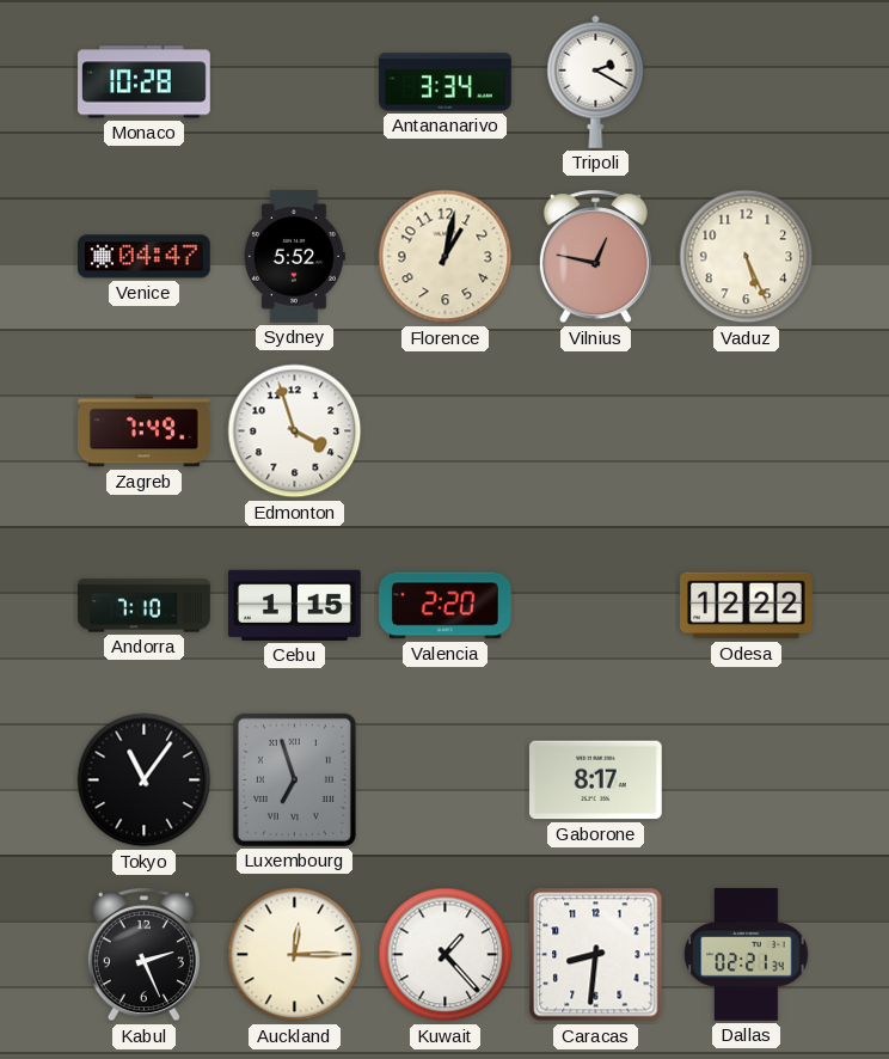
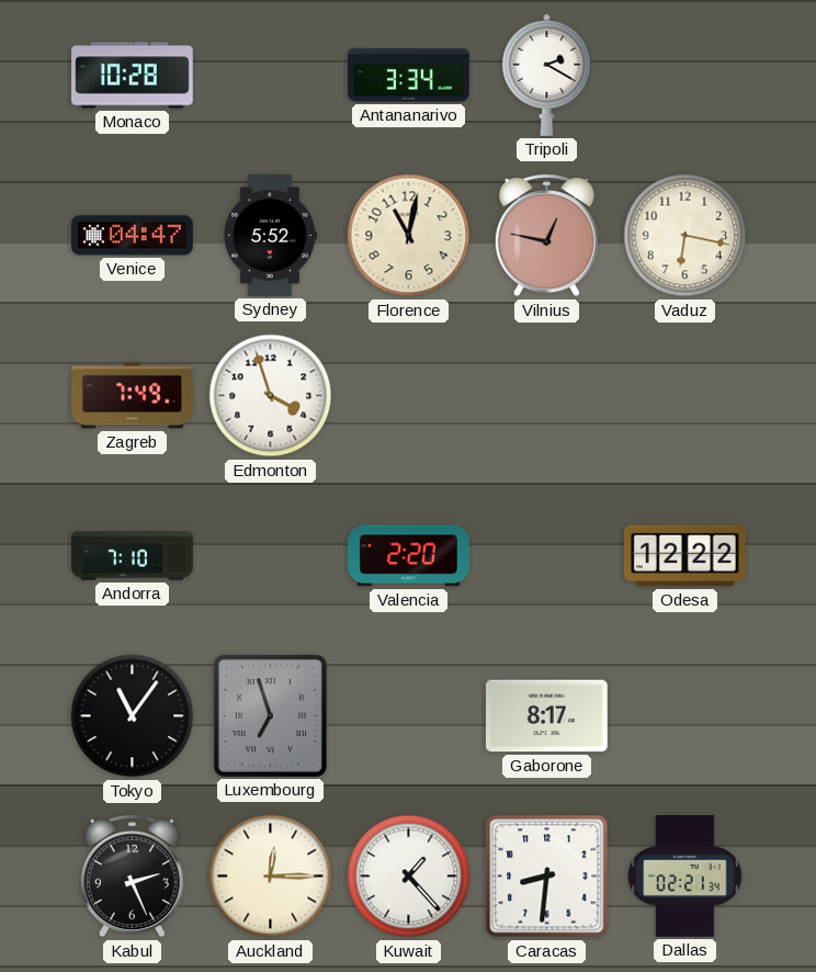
Florence: 1:02 -> 11:02 (409, 236)
Vaduz: 5:26 -> 6:17 (685, 236)
Cebu: 1:15 -> none (295, 605)
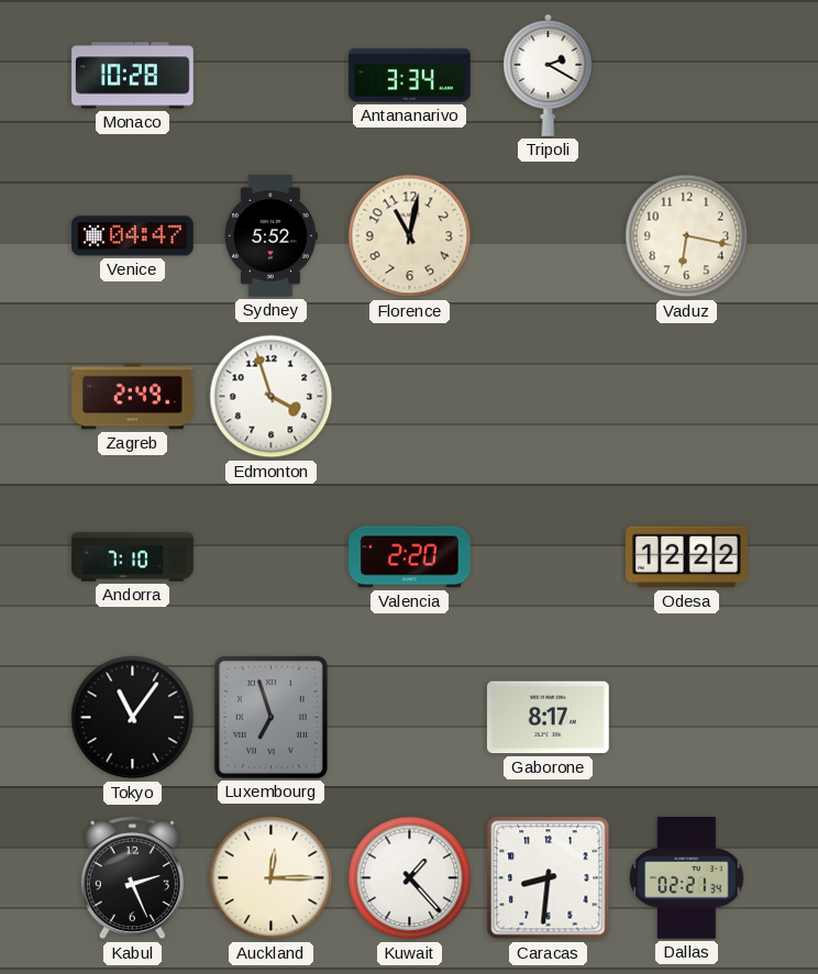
Vilnius: 12:47 -> none (546, 236)
Zagreb: 7:49 -> 2:49 (133, 397)
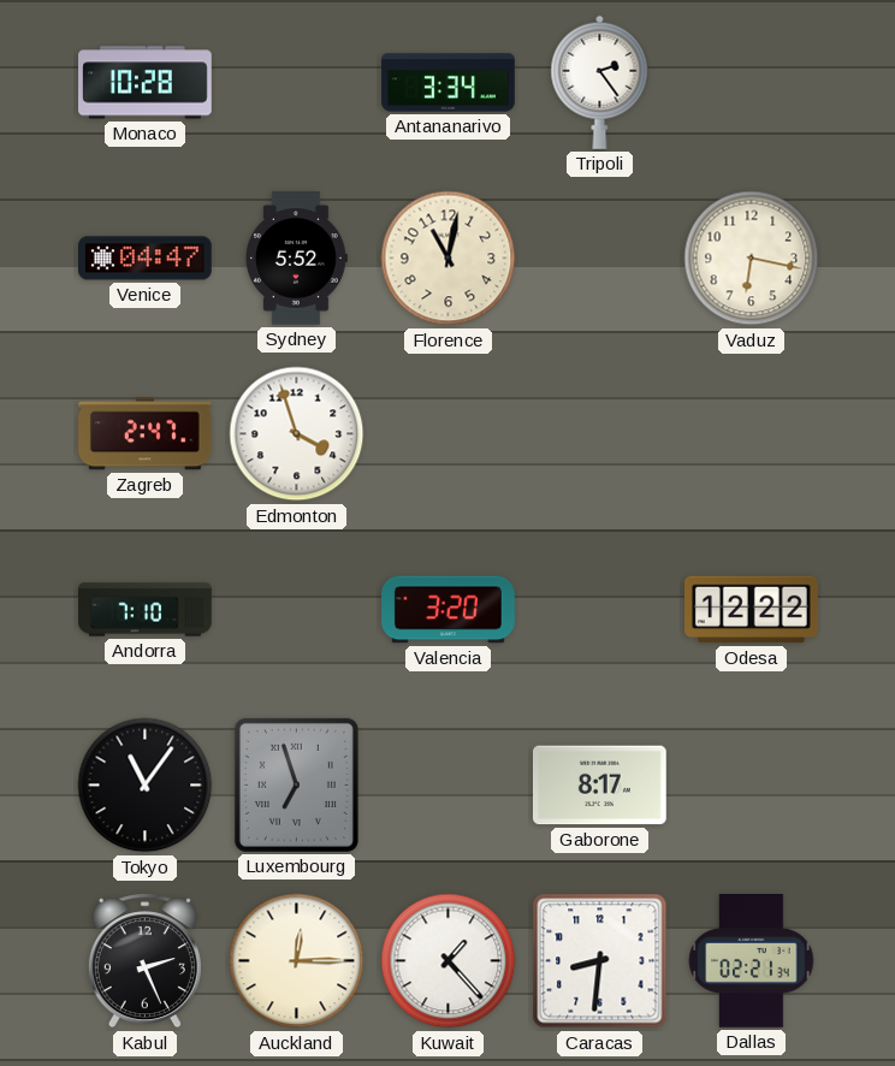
Tripoli: 2:20 -> 2:24 (600, 82)
Zagreb: 2:49 -> 2:47 (146, 434)
Valencia: 2:20 -> 3:20 (449, 610)
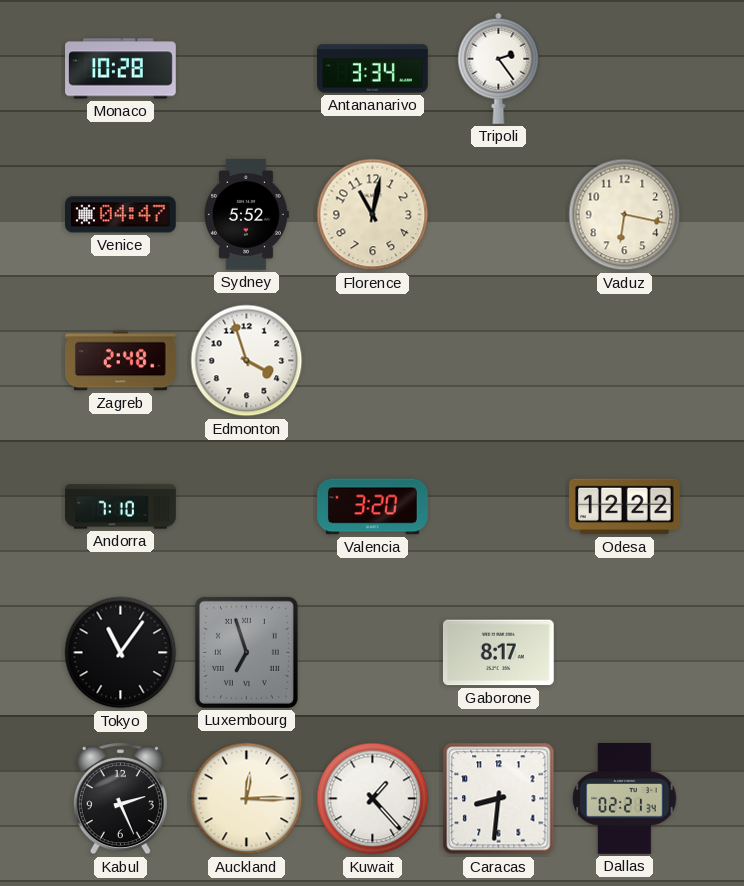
Zagreb: 2:47 -> 2:48 (121, 361)
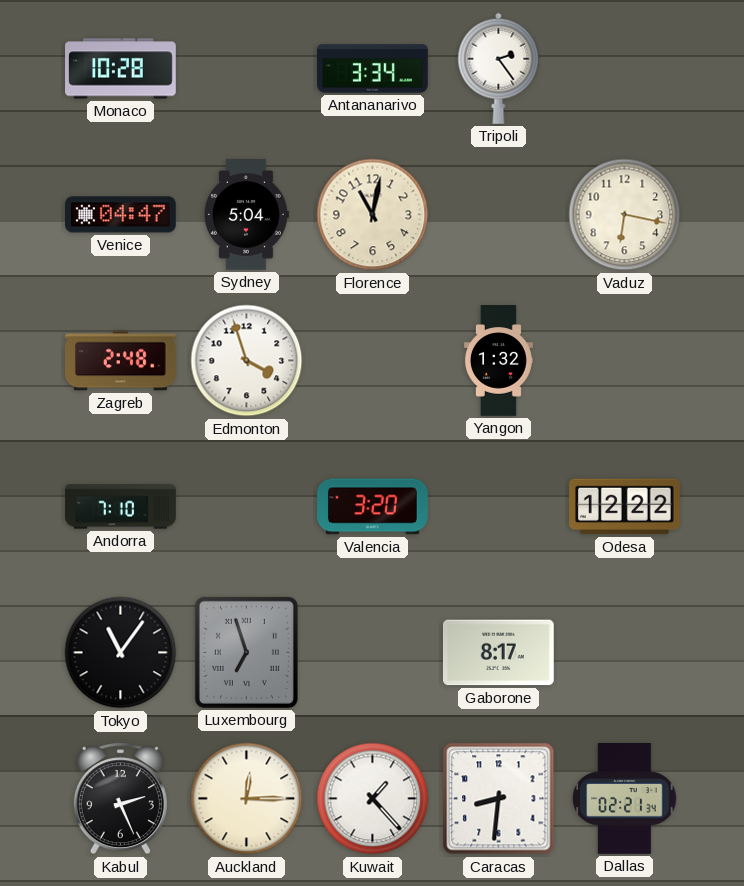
Sydney: 5:52 -> 5:04 (247, 215)
Yangon: none -> 1:32 (498, 361)
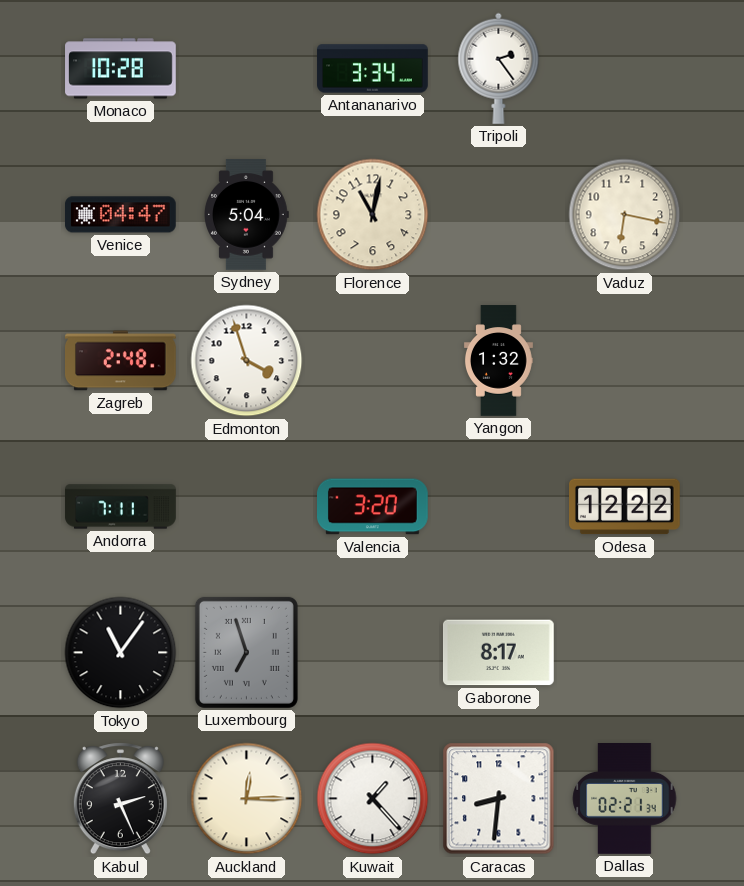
Andorra: 7:10 -> 7:11 (121, 507)
